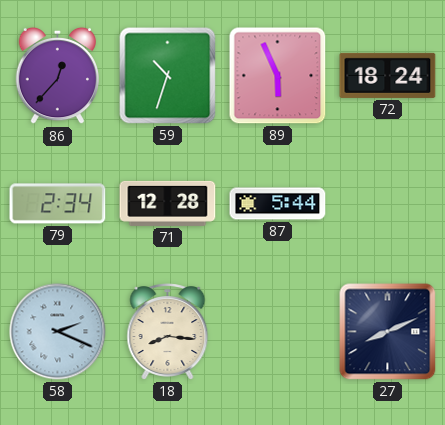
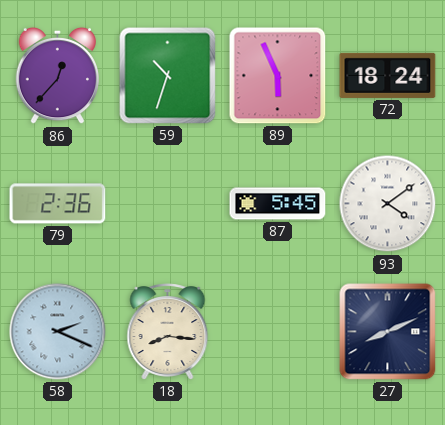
79: 2:34 -> 2:36 (58, 204)
71: 12:28 -> none (168, 203)
87: 5:44 -> 5:45 (278, 204)
93: none -> 4:09 (388, 204)
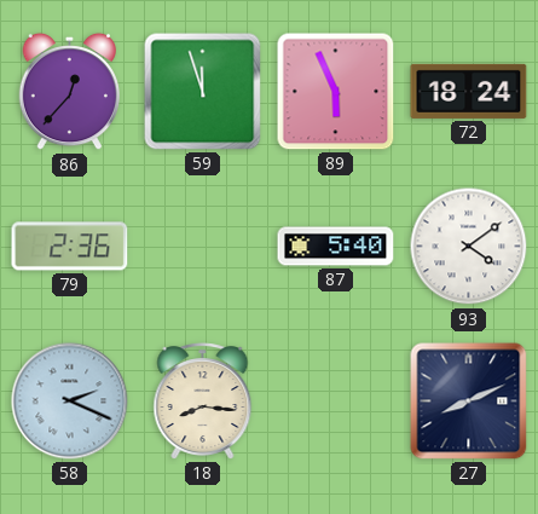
59: 10:33 -> 11:57 (203, 92)
87: 5:45 -> 5:40 (336, 247)
